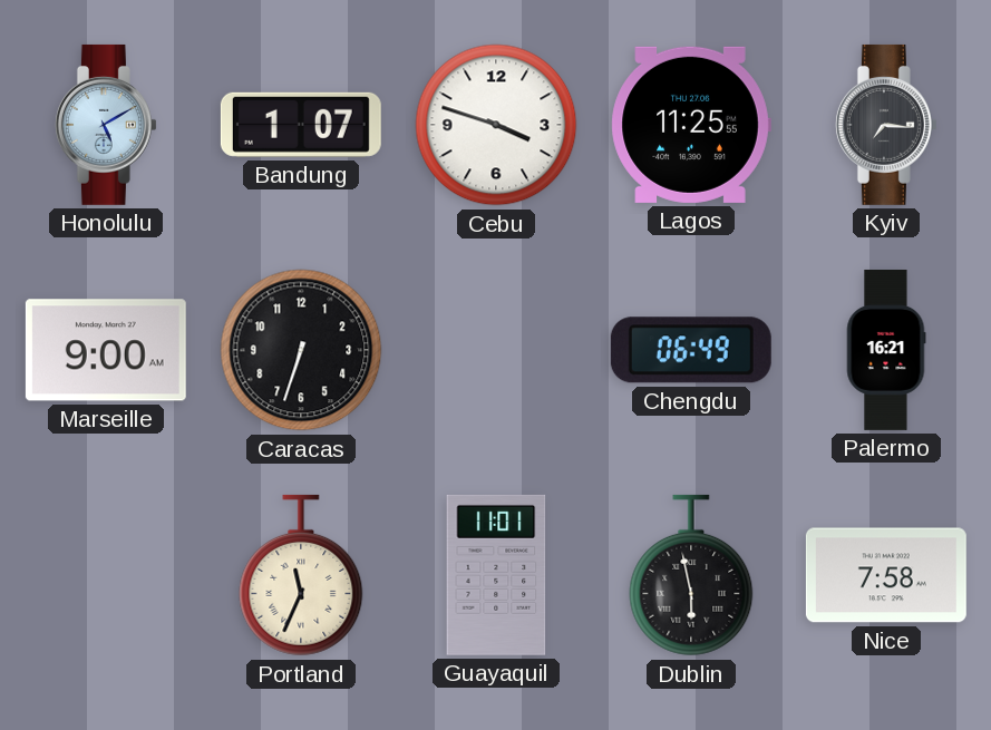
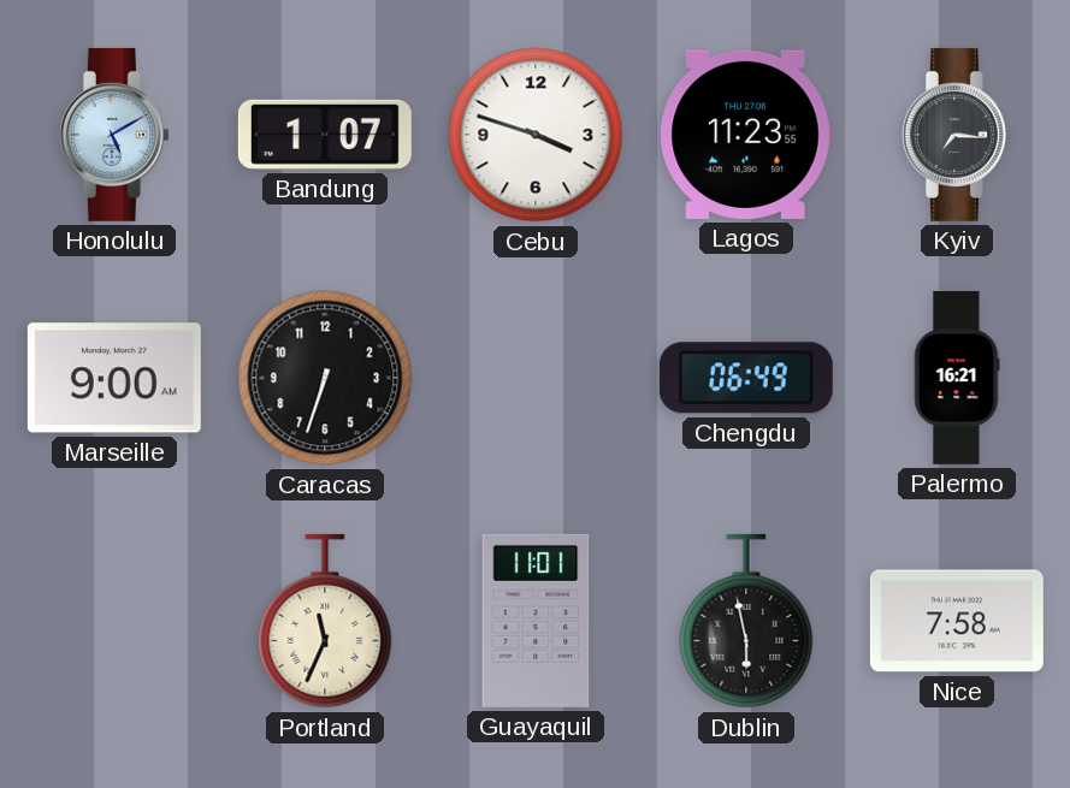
Lagos: 11:25 -> 11:23 (746, 135)
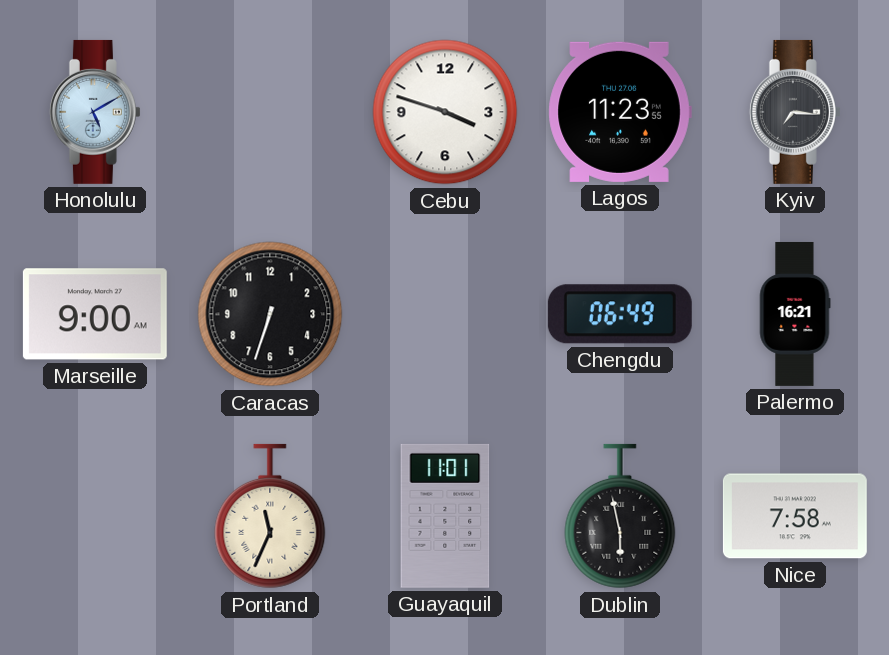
Bandung: 1:07 -> none (325, 135)
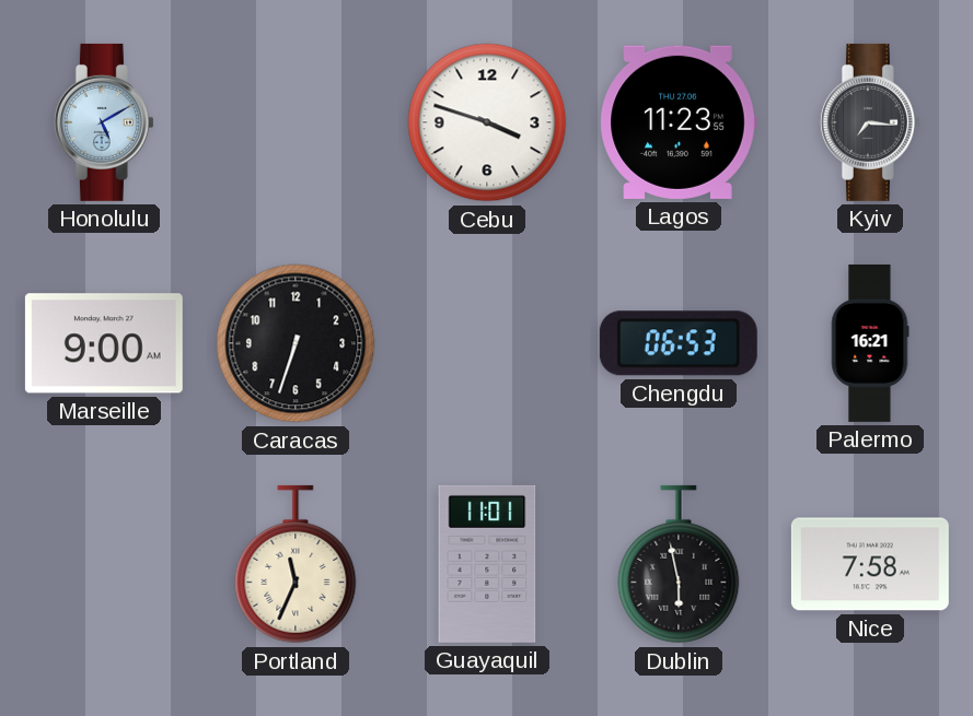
Chengdu: 06:49 -> 06:53 (679, 343)
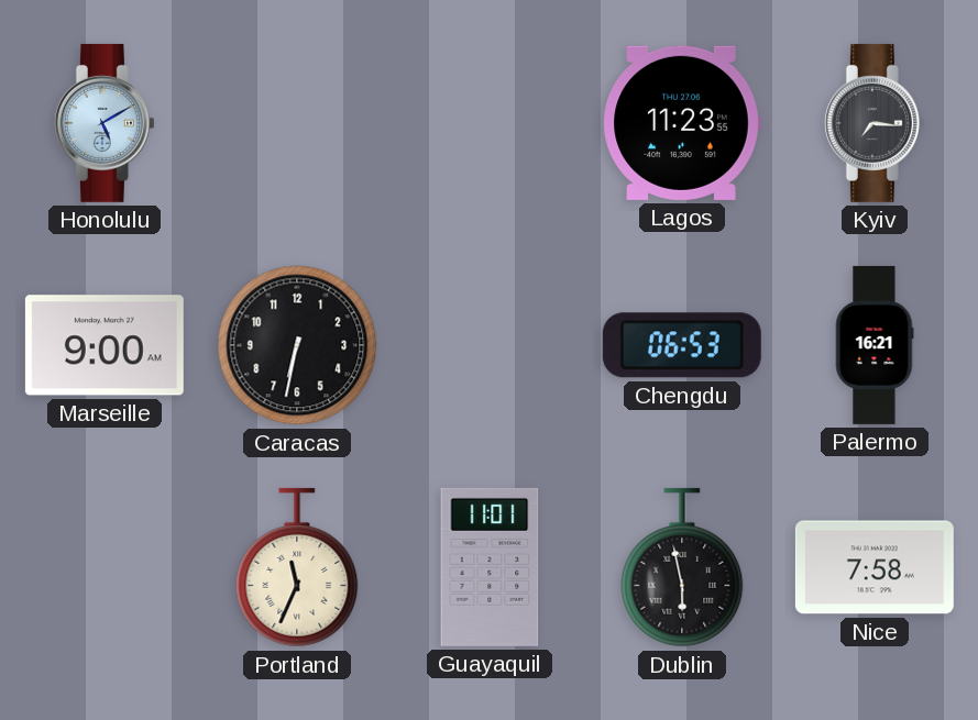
Cebu: 3:48 -> none (487, 122)
Caracas: 6:33 -> 6:32 (297, 345)
